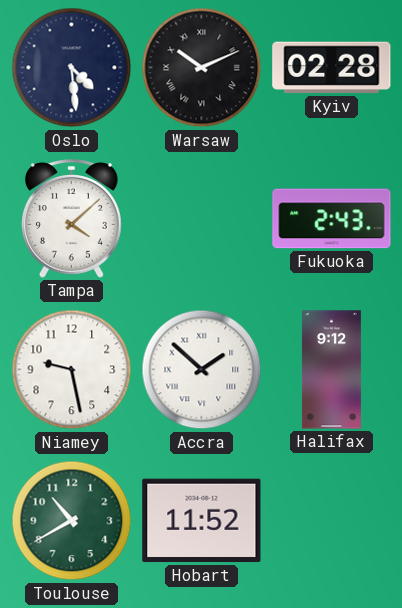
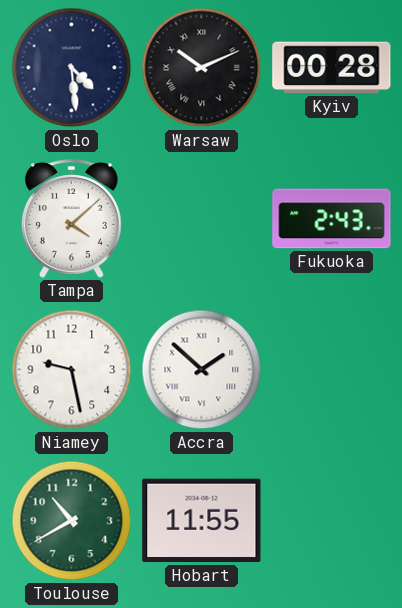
Kyiv: 02:28 -> 00:28 (332, 68)
Halifax: 9:12 -> none (331, 370)
Hobart: 11:52 -> 11:55 (202, 521)
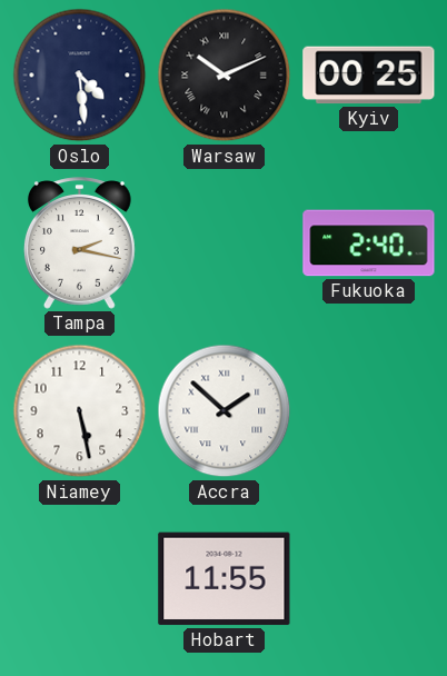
Kyiv: 00:28 -> 00:25 (369, 76)
Tampa: 4:08 -> 2:17 (80, 243)
Fukuoka: 2:43 -> 2:40 (369, 243)
Niamey: 9:28 -> 5:28 (80, 411)
Toulouse: 10:40 -> none (72, 521)
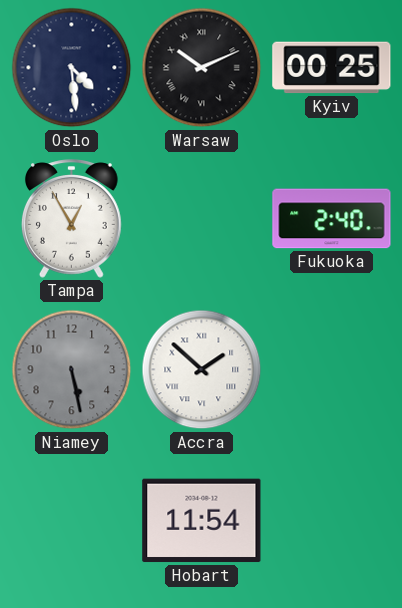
Tampa: 2:17 -> 12:55 (72, 219)
Niamey dial: white -> grey (72, 370)
Hobart: 11:55 -> 11:54 (202, 521)
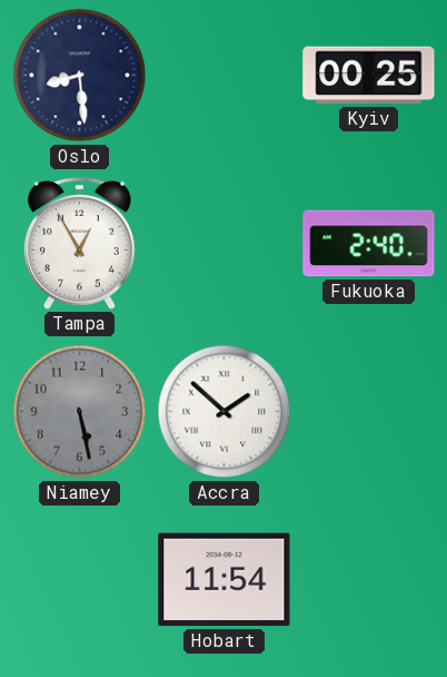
Oslo: 4:29 -> 8:29 (80, 76)
Warsaw: 10:11 -> none (202, 68)
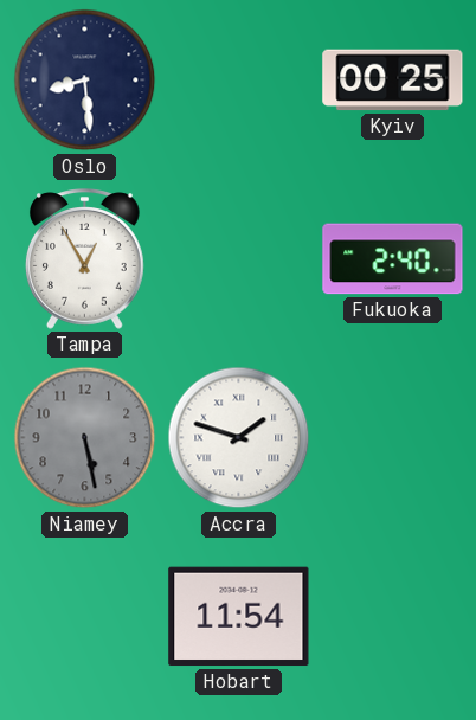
Accra: 1:52 -> 1:48 (239, 438)
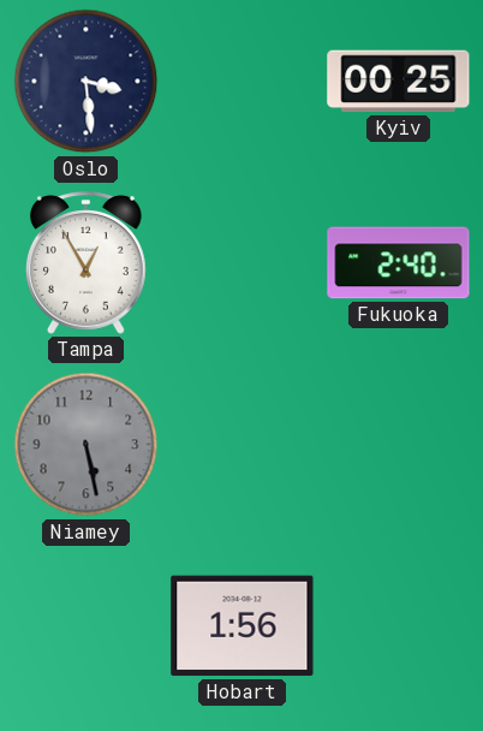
Oslo: 8:29 -> 3:29 (87, 82)
Accra: 1:48 -> none (239, 438)
Hobart: 11:54 -> 1:56 (243, 626)
